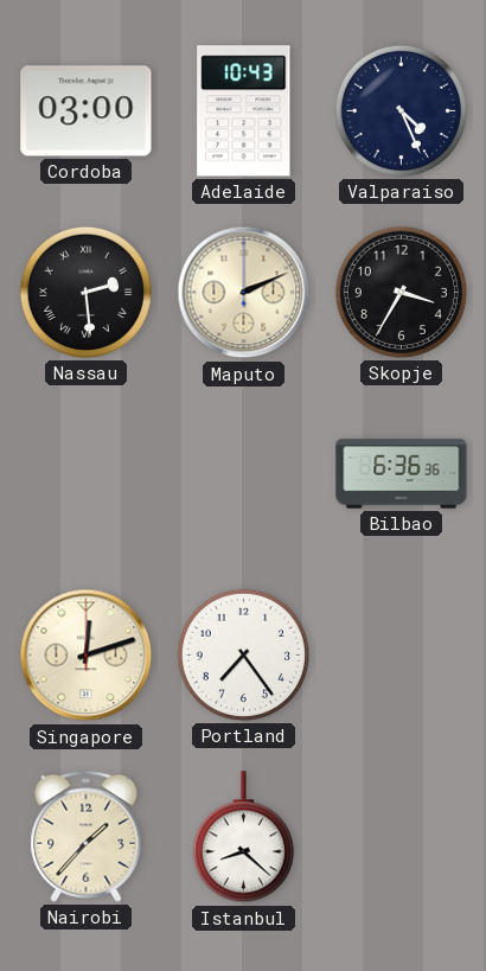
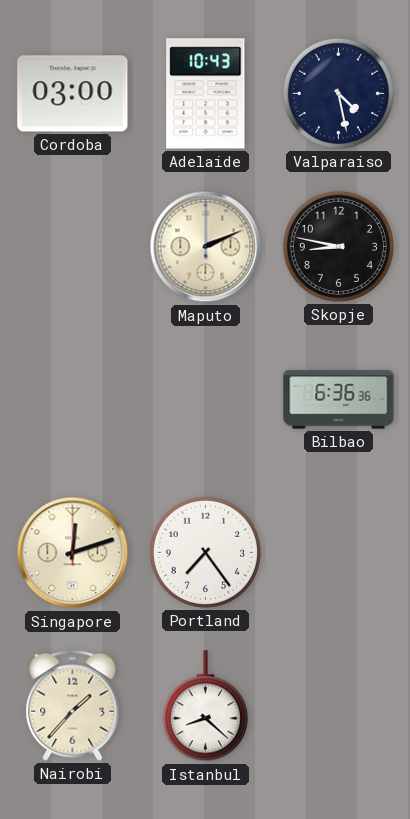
Valparaiso: 4:26 -> 4:28 (338, 93)
Nassau: 2:29 -> none (85, 292)
Skopje: 3:35 -> 8:47 (338, 246)
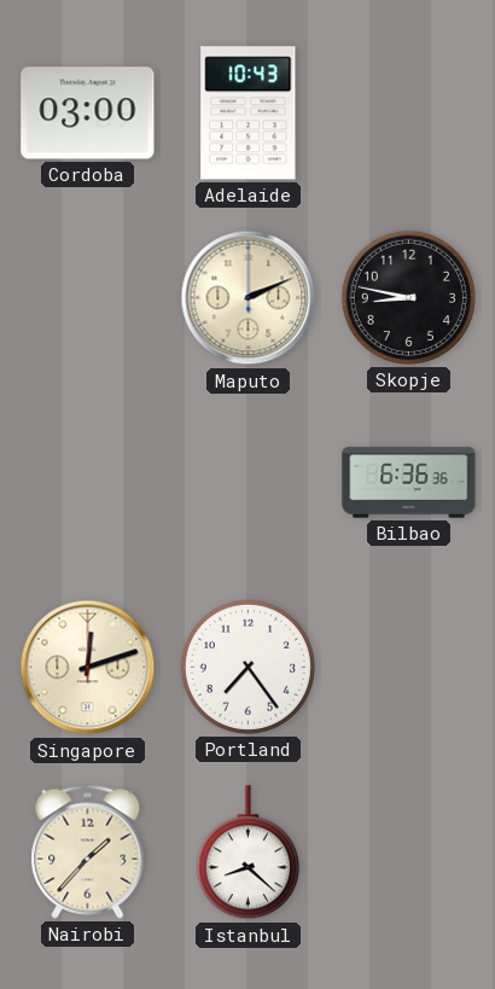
Valparaiso: 4:28 -> none (338, 93)
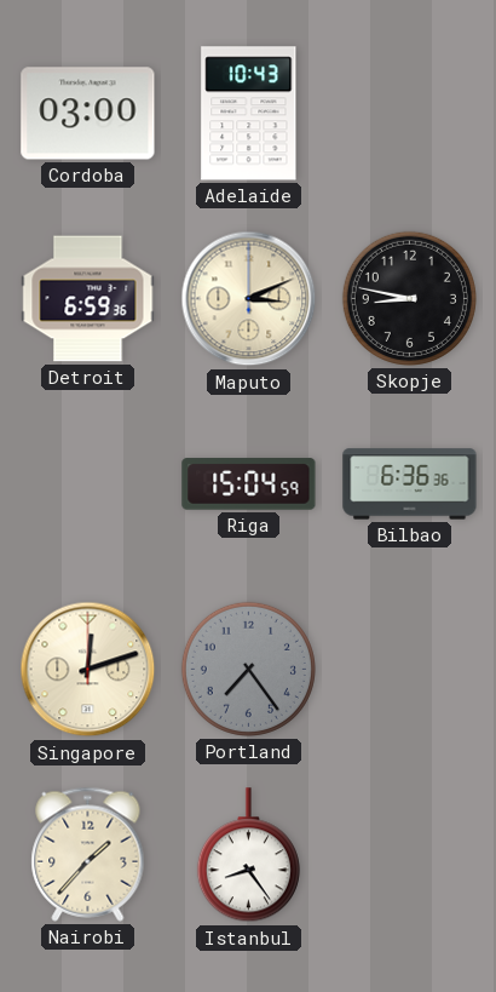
Detroit: none -> 6:59 (88, 299)
Maputo: 2:11 -> 3:11 (249, 299)
Riga: none -> 15:04 (249, 484)
Portland dial: white -> grey (248, 669)
Istanbul: 8:22 -> 8:24 (248, 855)
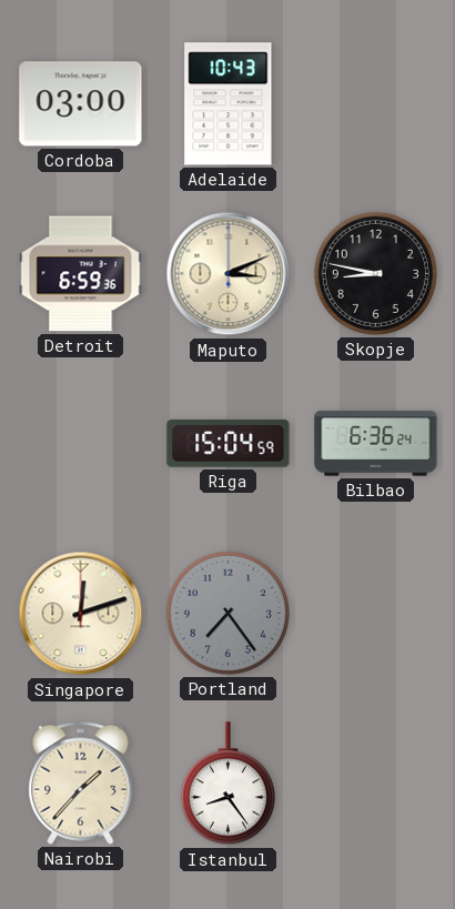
Bilbao: 6:36:36 -> 6:36:24 (376, 444)
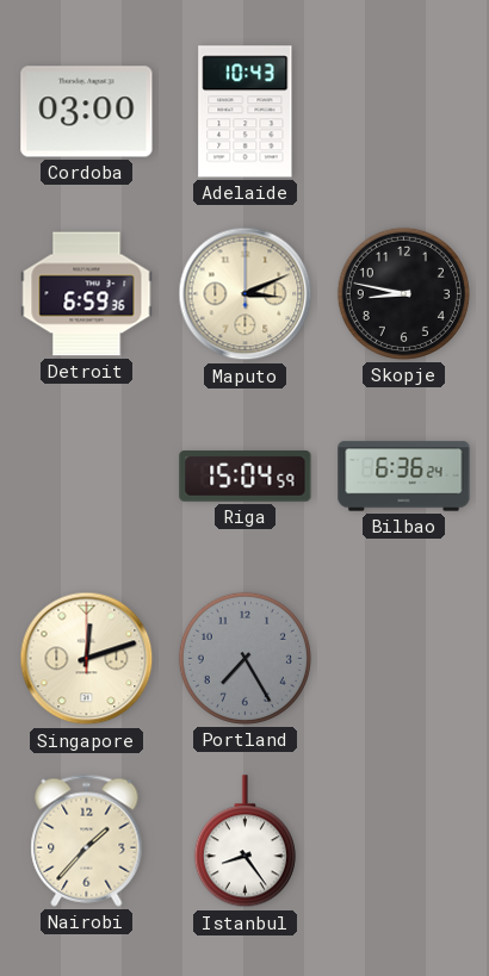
Portland: 7:24 -> 7:25 (244, 658)
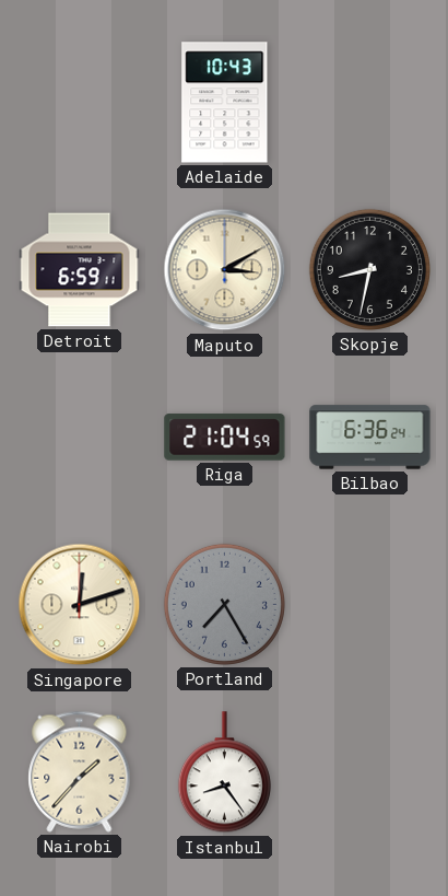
Cordoba: 03:00 -> none (87, 112)
Detroit: 6:59:36 -> 6:59:11 (80, 270)
Maputo: 3:11 -> 3:10 (225, 270)
Skopje: 8:47 -> 8:32 (369, 269)
Riga: 15:04 -> 21:04 (225, 438)
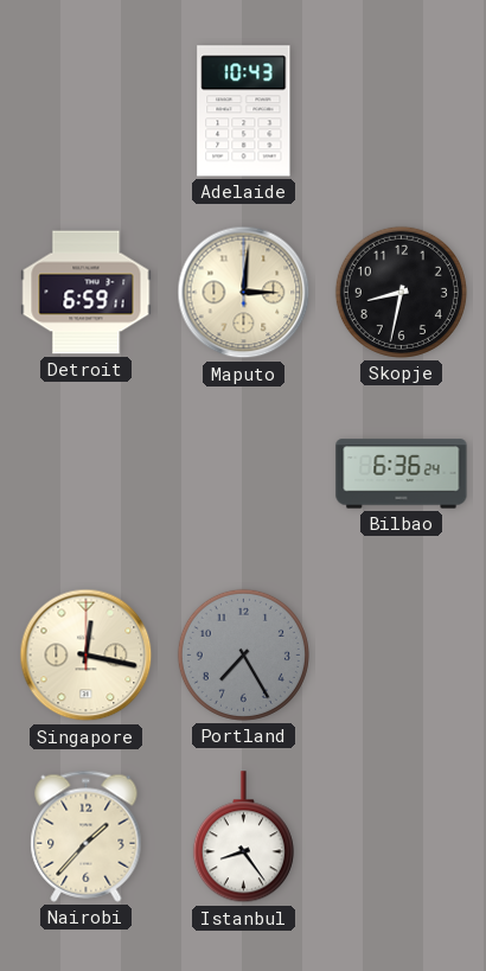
Maputo: 3:10 -> 3:01 (244, 293)
Riga: 21:04 -> none (225, 438)
Singapore: 12:12 -> 12:17 (87, 656)
